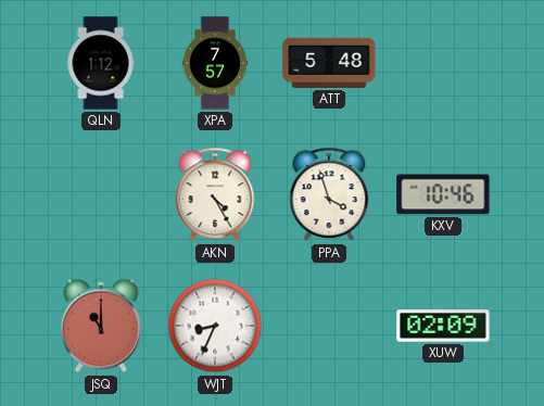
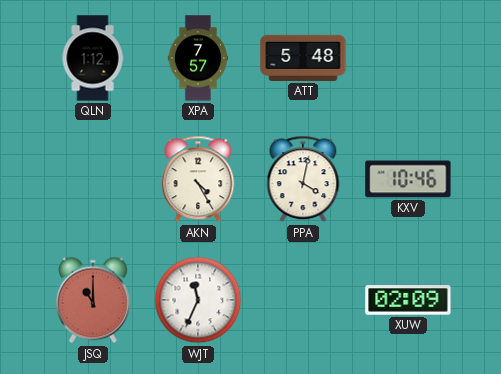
PPA: 3:57 -> 4:02 (303, 179)
WJT: 8:34 -> 11:34 (198, 300)
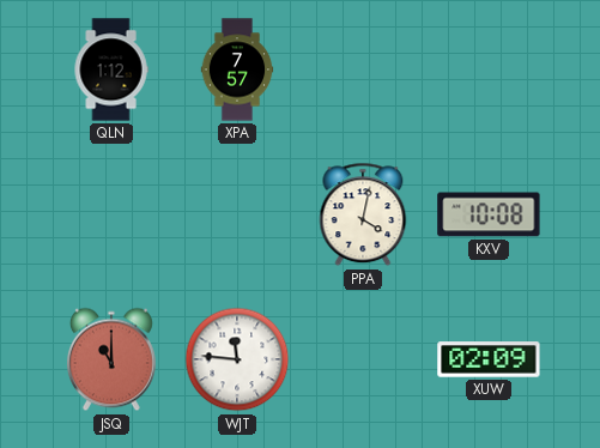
ATT: 5:48 -> none (303, 58)
AKN: 4:25 -> none (198, 179)
KXV: 10:46 -> 10:08 (489, 214)
WJT: 11:34 -> 11:46 (237, 359)
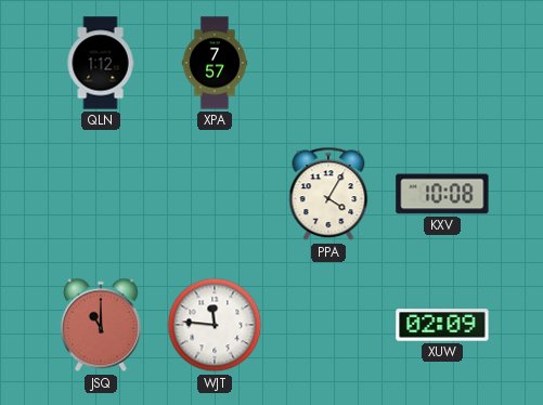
PPA: 4:02 -> 4:05 (328, 194)
